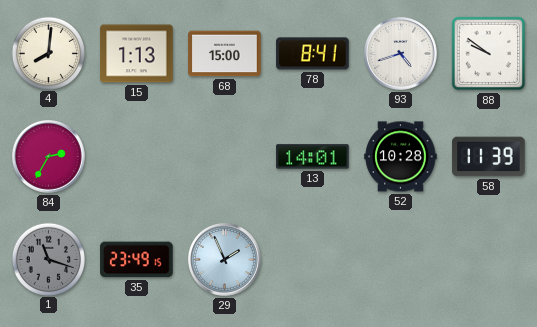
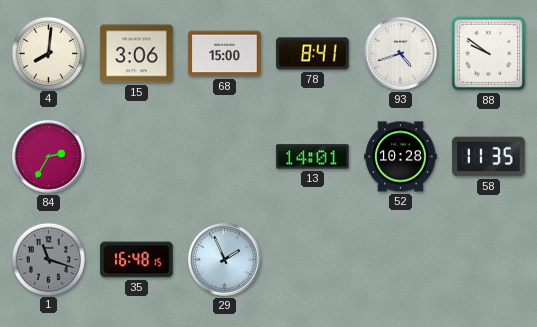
15: 1:13 -> 3:06 (137, 54)
58: 11:39 -> 11:35 (489, 157)
35: 23:49 -> 16:48 (137, 260)
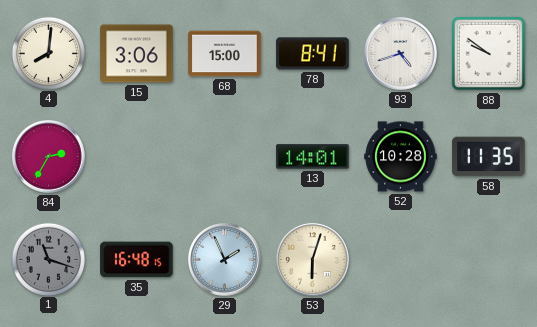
53: none -> 6:03 (313, 260)
